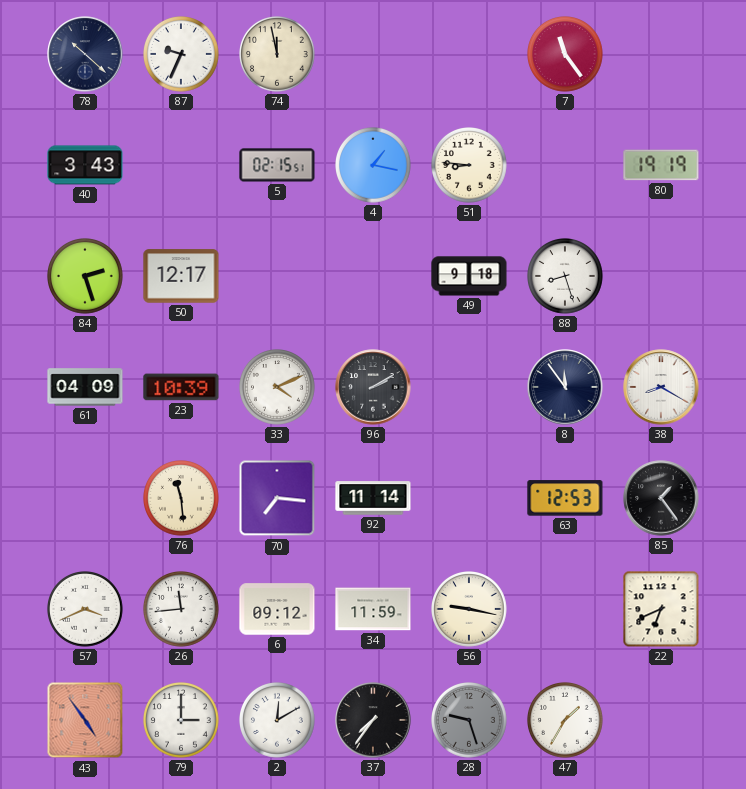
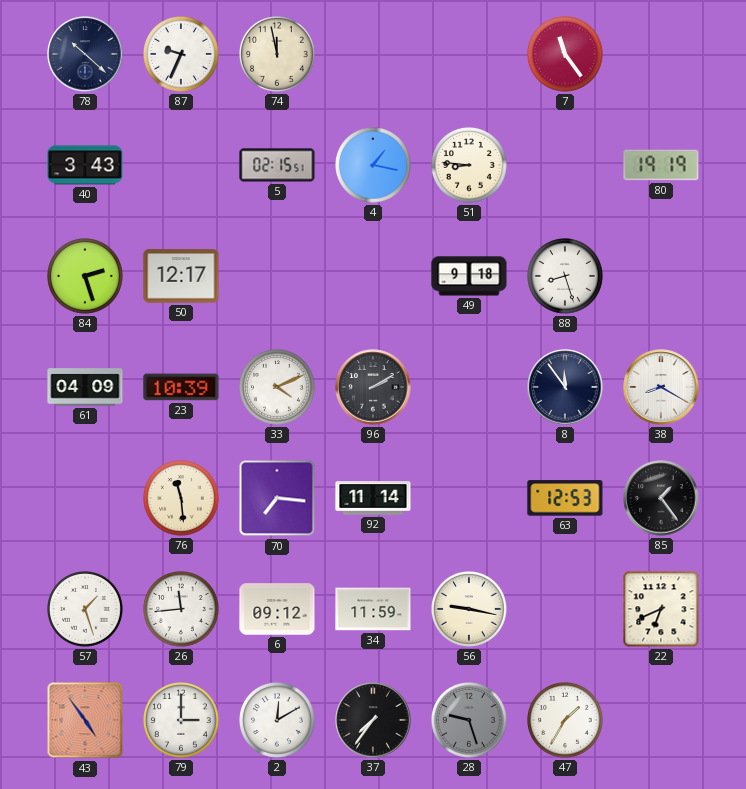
57: 3:41 -> 1:27 (86, 610)
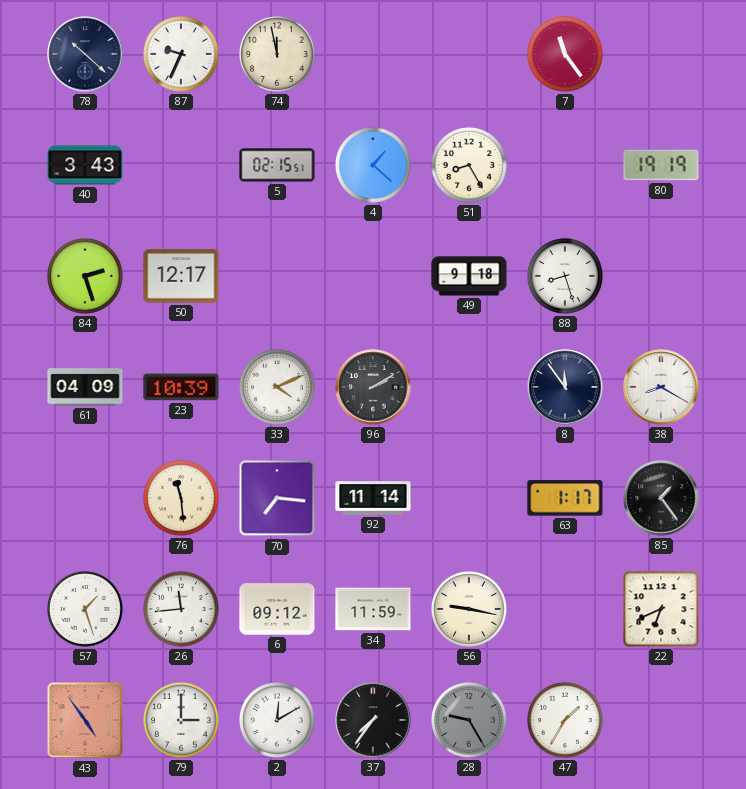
4: 1:17 -> 1:22 (374, 166)
51: 8:46 -> 8:25 (470, 166)
63: 12:53 -> 1:17 (565, 498)
28: 9:27 -> 9:25 (470, 721)
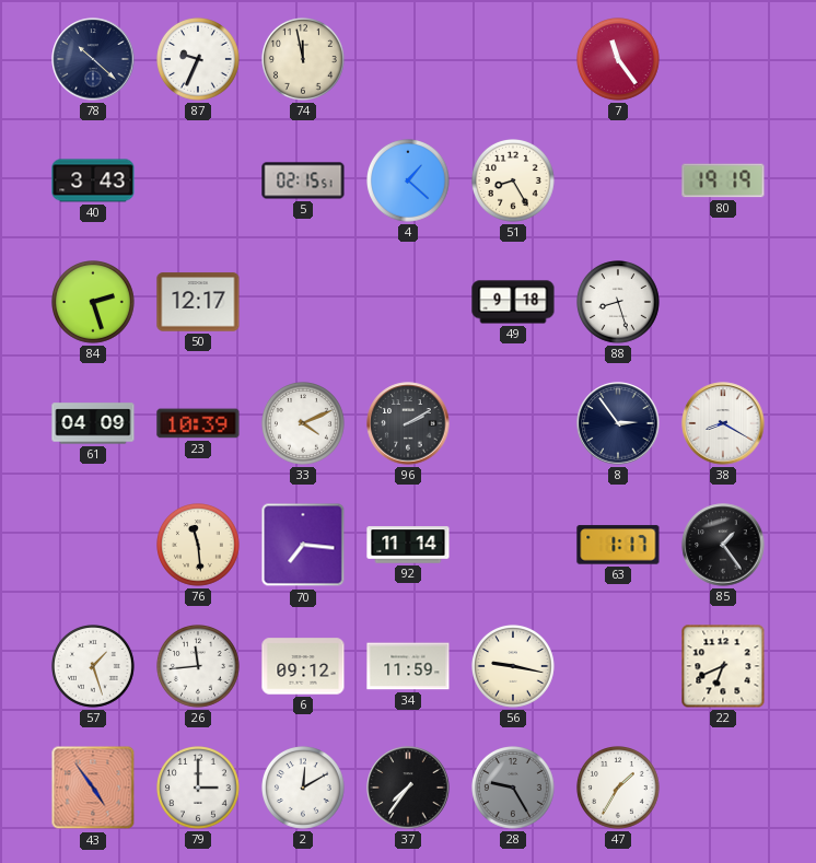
8: 11:54 -> 2:54 (618, 423)
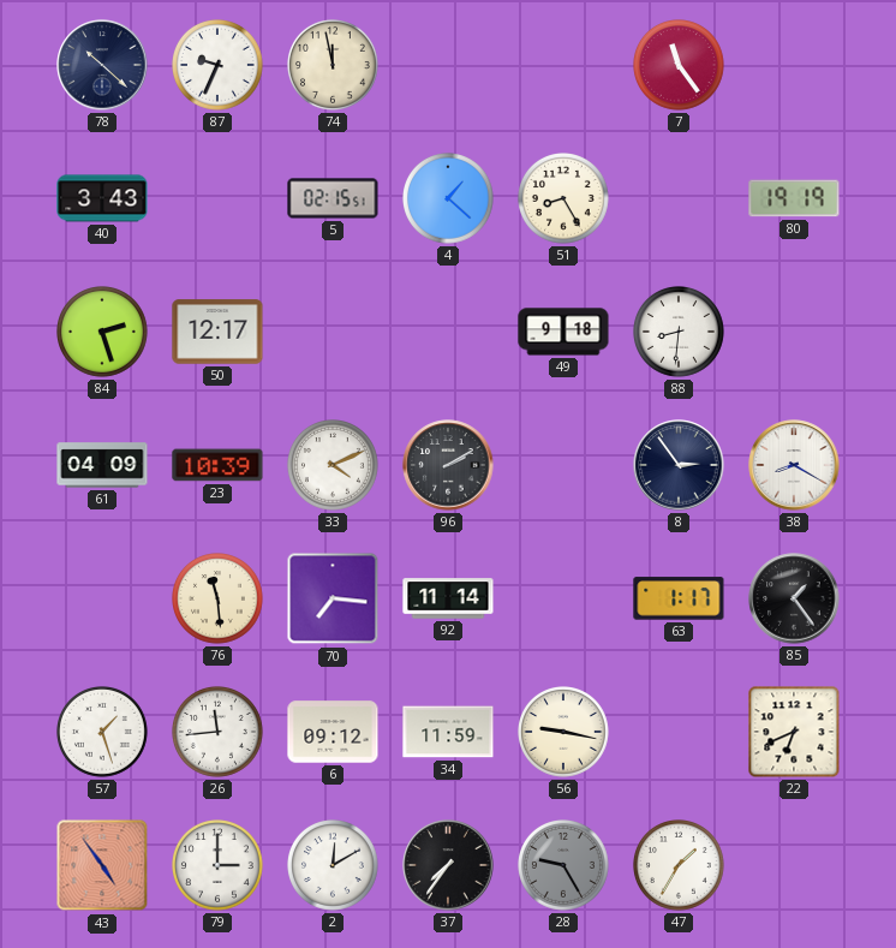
88: 8:27 -> 8:31 (680, 333)
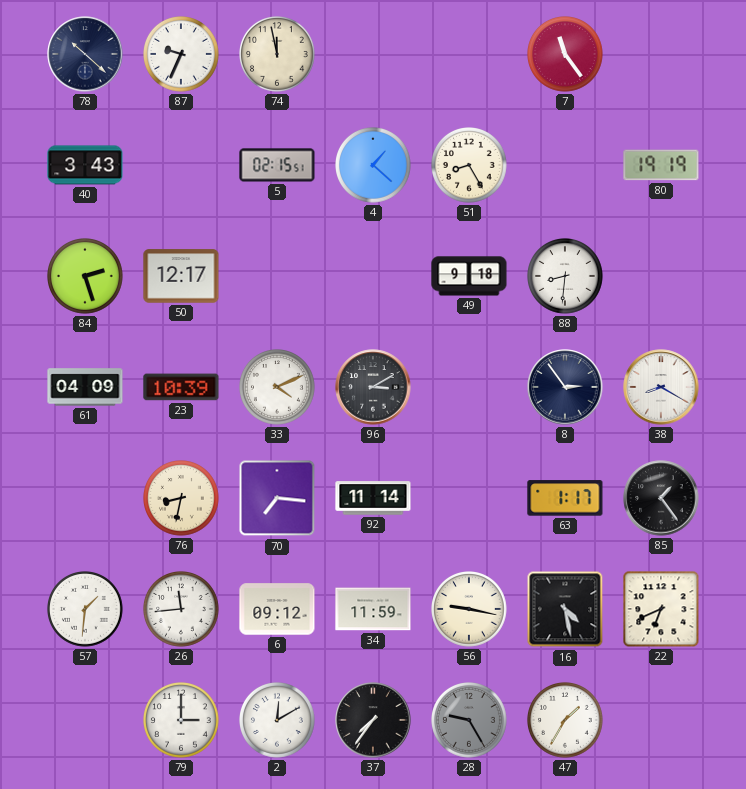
96: 2:10 -> 3:10 (373, 387)
76: 11:29 -> 8:32 (182, 499)
57: 1:27 -> 1:31 (86, 610)
16: none -> 4:28 (565, 609)
43: 4:54 -> none (102, 865)
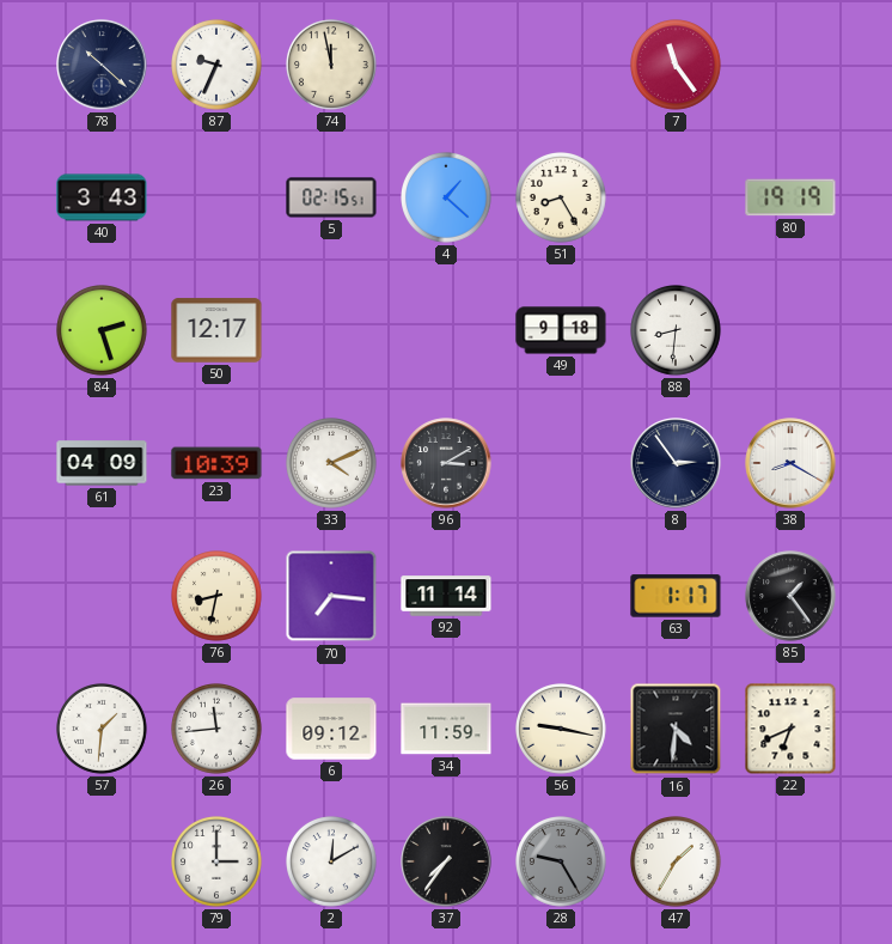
16: 4:28 -> 4:31 (676, 729)
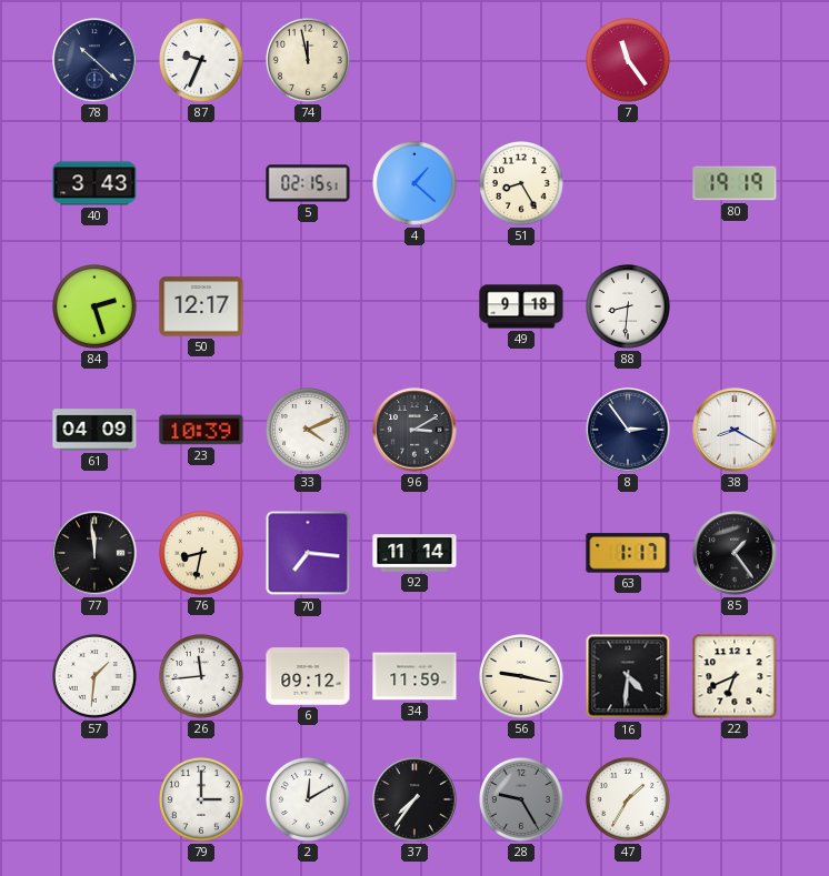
77: none -> 11:59 (94, 553)
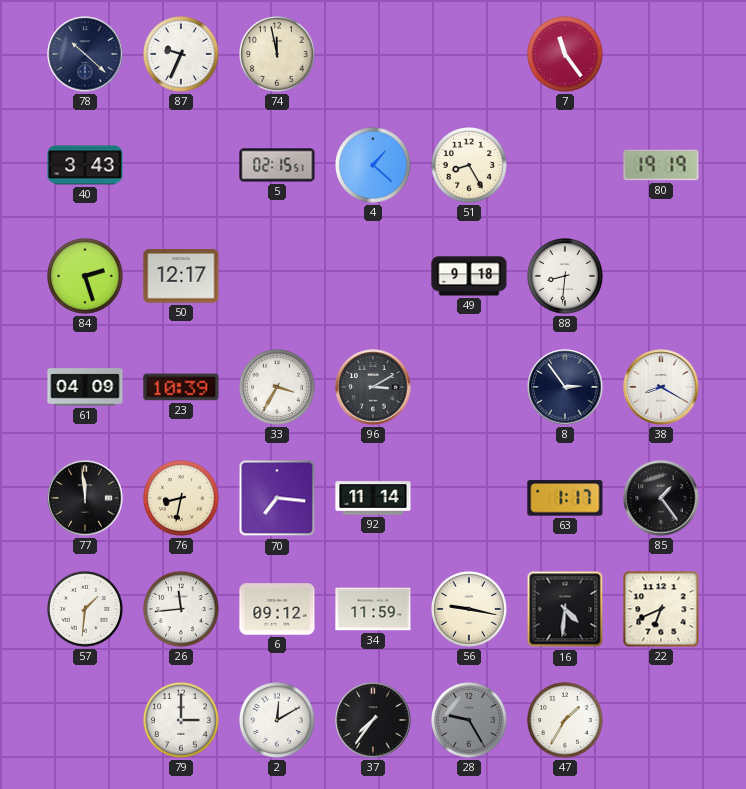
33: 4:11 -> 3:35 (278, 388)
